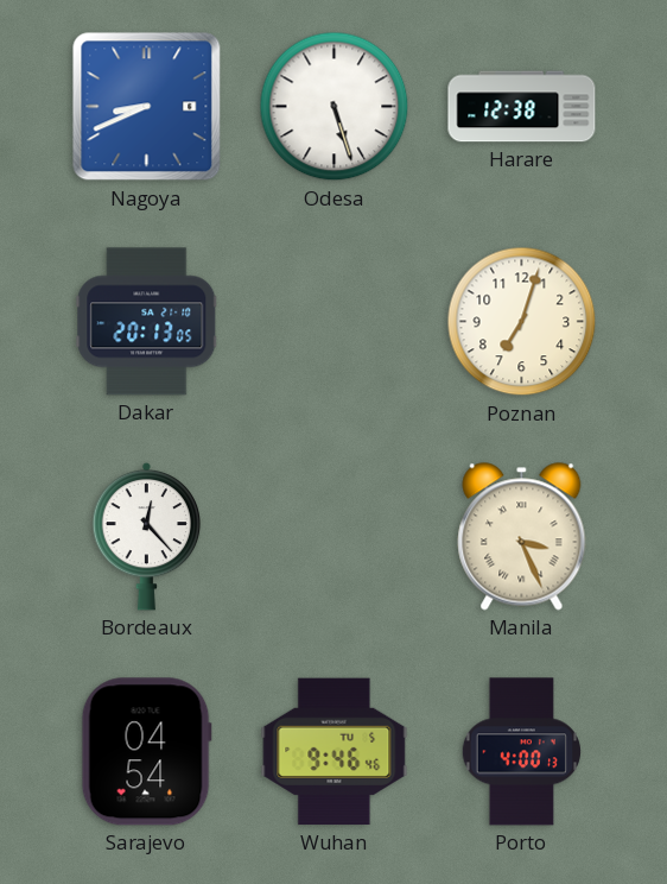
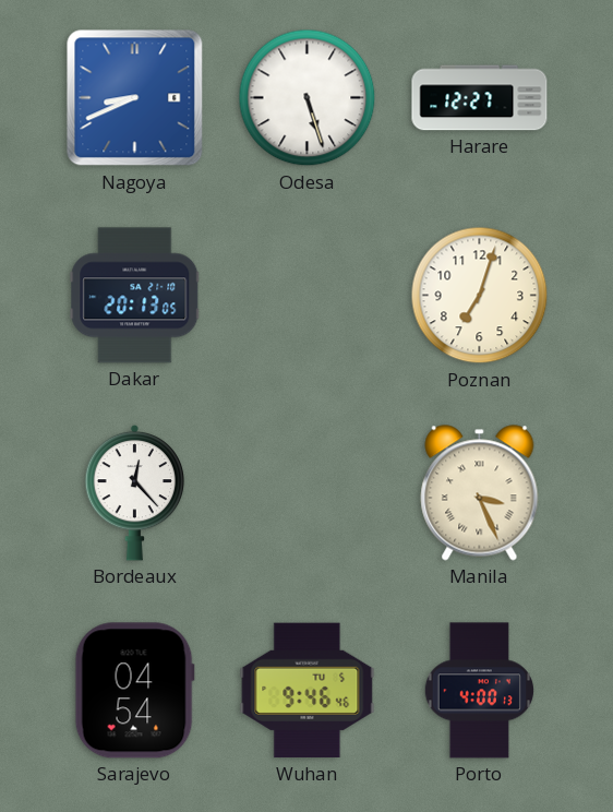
Harare: 12:38 -> 12:27 (480, 98)
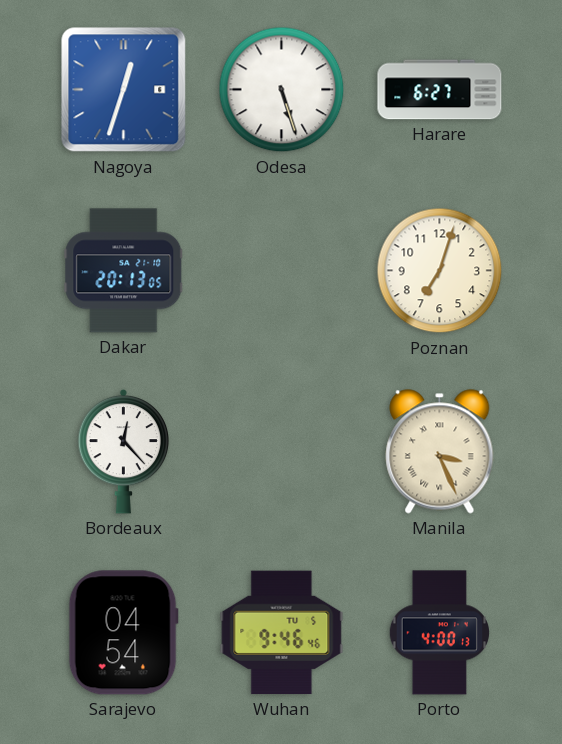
Nagoya: 8:41 -> 12:33 (124, 90)
Harare: 12:27 -> 6:27 (440, 90)
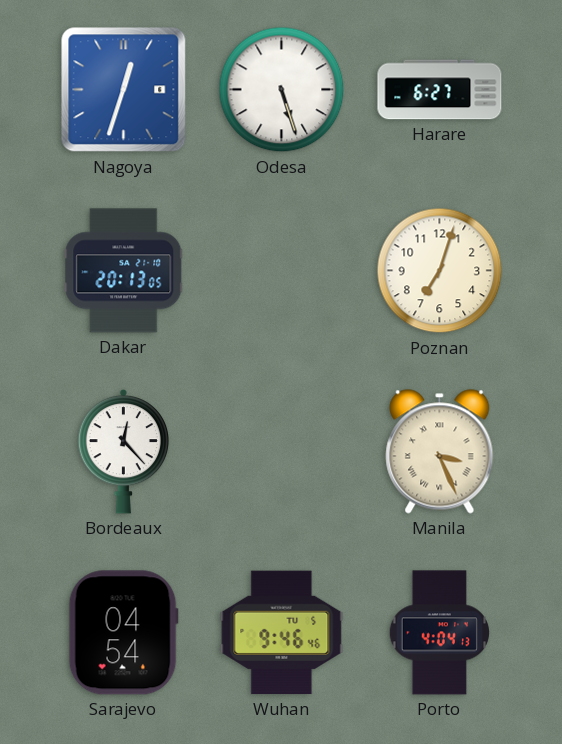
Porto: 4:00 -> 4:04 (439, 633)
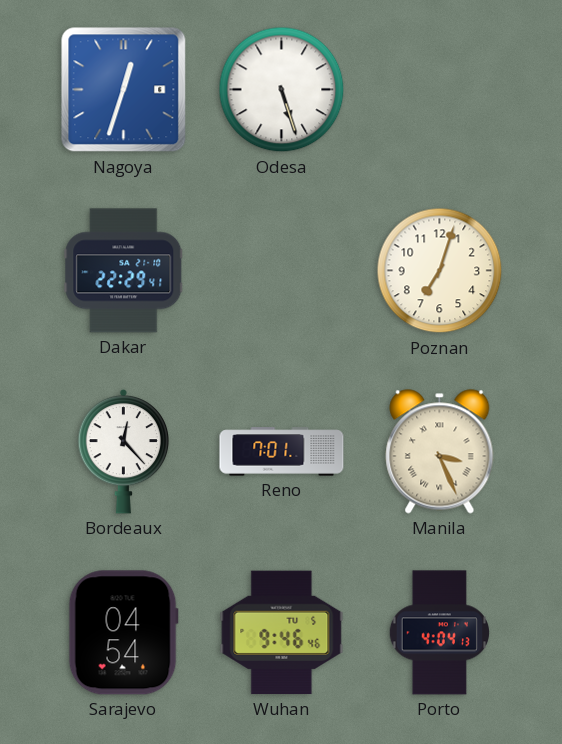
Harare: 6:27 -> none (440, 90)
Dakar: 20:13 -> 22:29 (124, 271)
Reno: none -> 7:01 (282, 452)
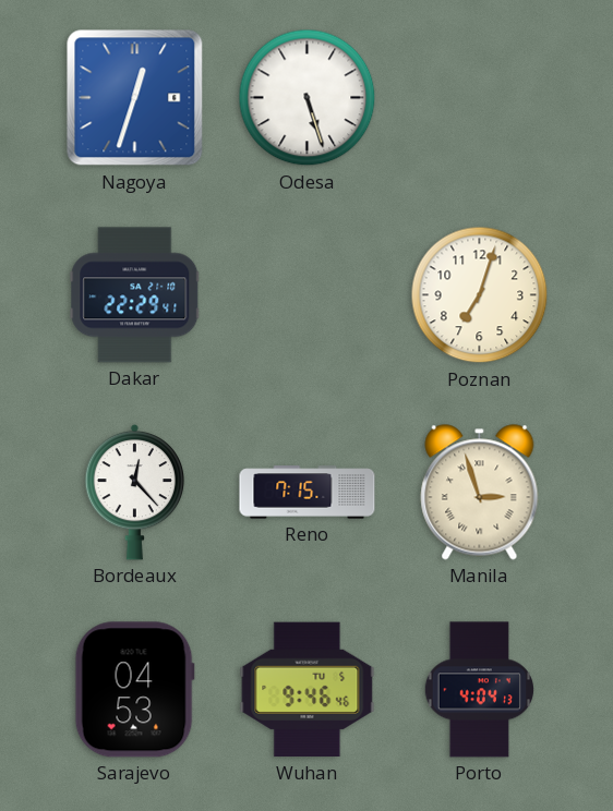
Reno: 7:01 -> 7:15 (308, 493)
Manila: 3:26 -> 2:57 (480, 493)
Sarajevo: 04:54 -> 04:53 (134, 690)
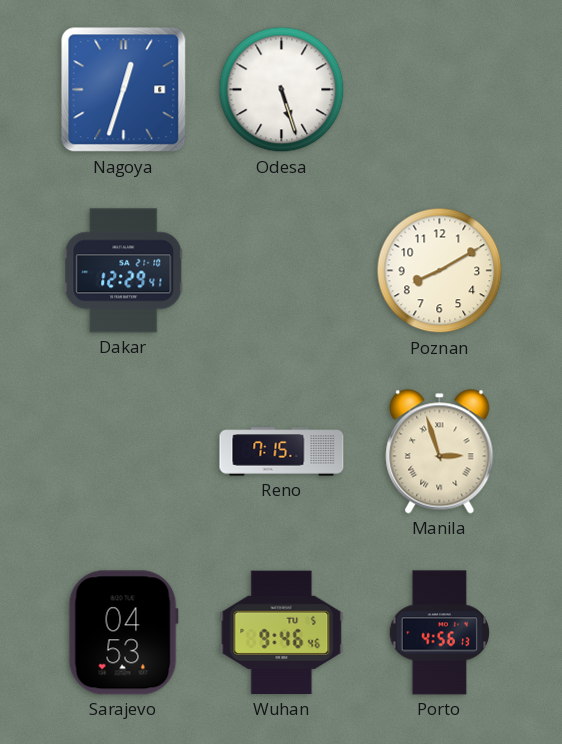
Dakar: 22:29 -> 12:29 (124, 271)
Poznan: 7:03 -> 8:10 (440, 271)
Bordeaux: 12:23 -> none (135, 492)
Porto: 4:04 -> 4:56 (439, 633)
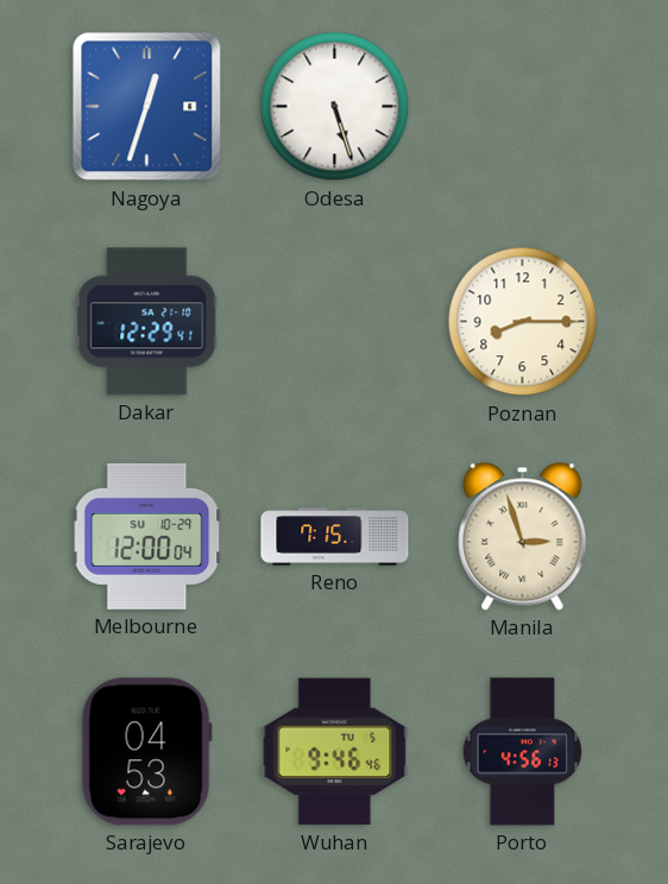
Poznan: 8:10 -> 8:15 (523, 322)
Melbourne: none -> 12:00 (147, 536)
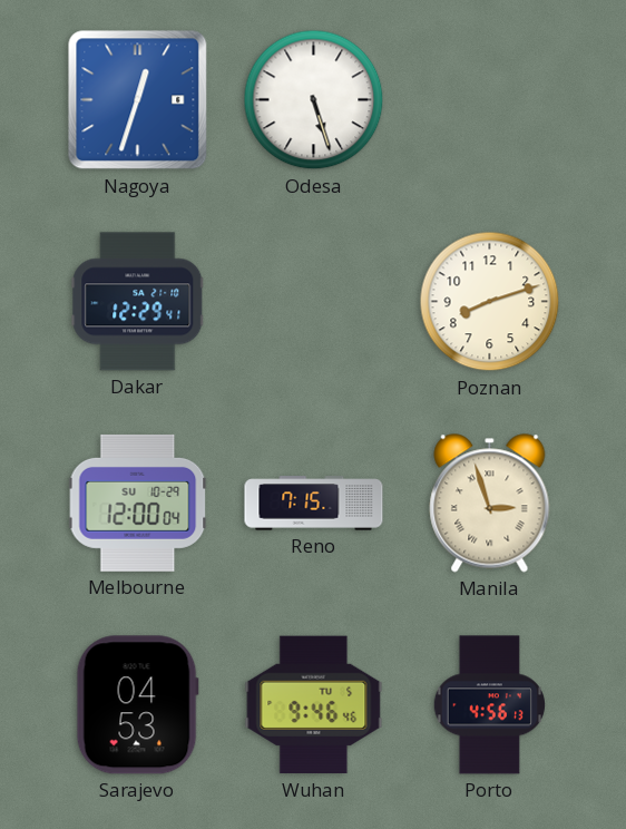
Poznan: 8:15 -> 8:12 (490, 302)
